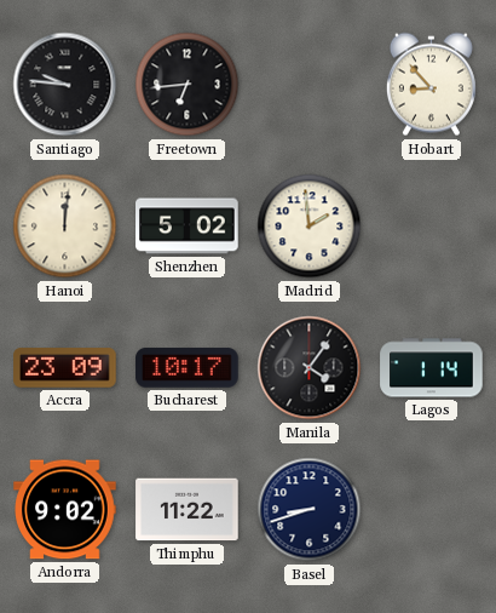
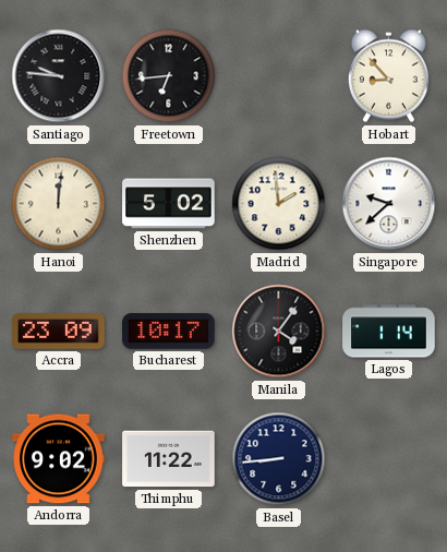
Singapore: none -> 9:38 (389, 204)
Basel: 8:42 -> 8:44 (279, 459)
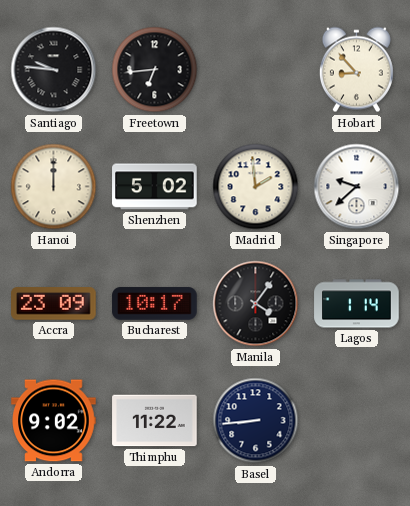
Hanoi: 12:01 -> 12:00 (54, 187)
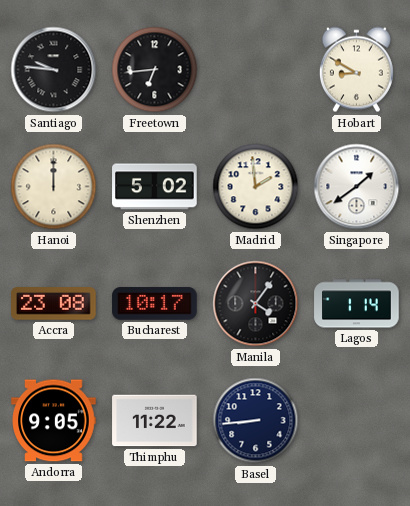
Hobart: 8:53 -> 8:50 (356, 70)
Singapore: 9:38 -> 1:39 (357, 187)
Accra: 23:09 -> 23:08 (54, 304)
Andorra: 9:02 -> 9:05 (54, 421)
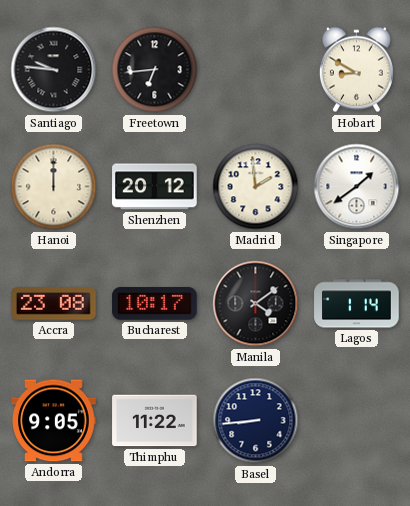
Shenzhen: 5:02 -> 20:12 (155, 187)
Manila: 4:06 -> 4:09 (256, 304)
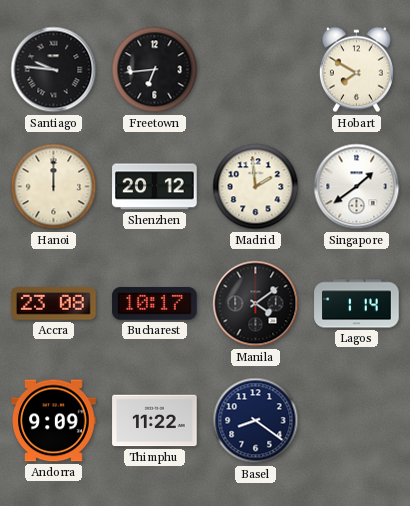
Hobart: 8:50 -> 7:50 (356, 70)
Andorra: 9:05 -> 9:09 (54, 421)
Basel: 8:44 -> 8:21 (256, 421)
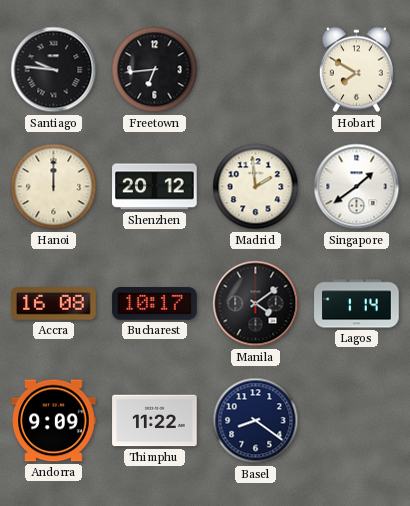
Accra: 23:08 -> 16:08 (54, 304)
